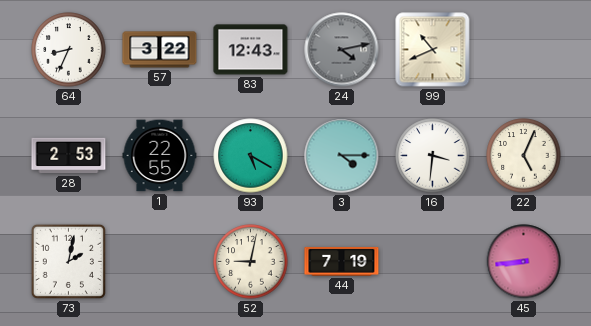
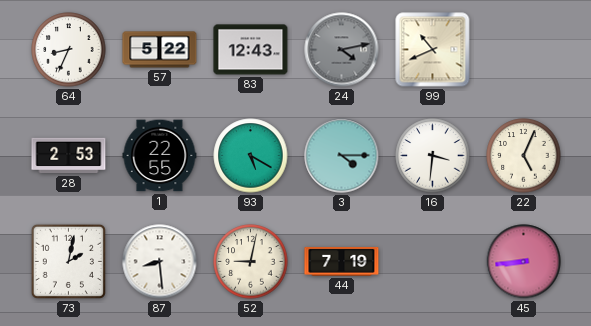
57: 3:22 -> 5:22 (160, 50)
87: none -> 8:29 (160, 262)
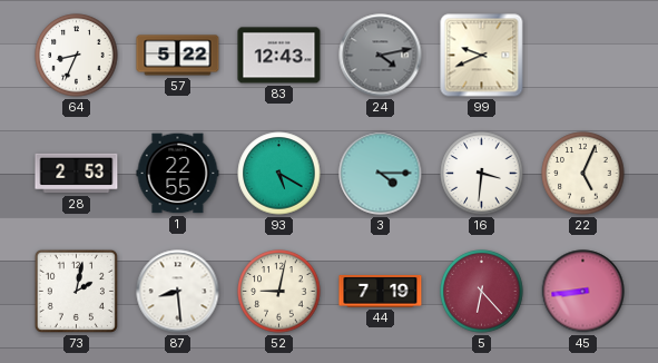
99: 10:41 -> 9:41 (482, 56)
5: none -> 6:23 (482, 292)
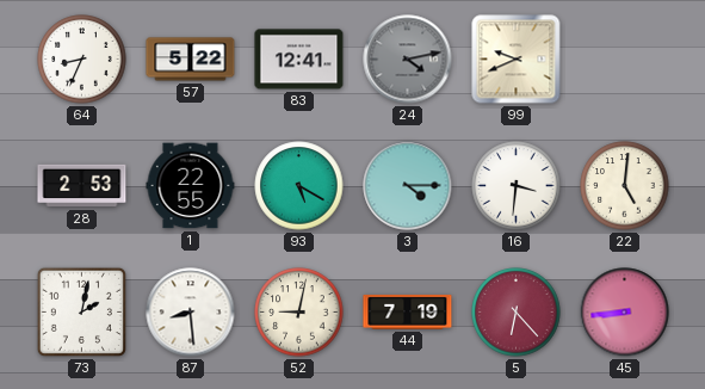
83: 12:43 -> 12:41 (299, 60)
22: 5:04 -> 5:01 (625, 186)
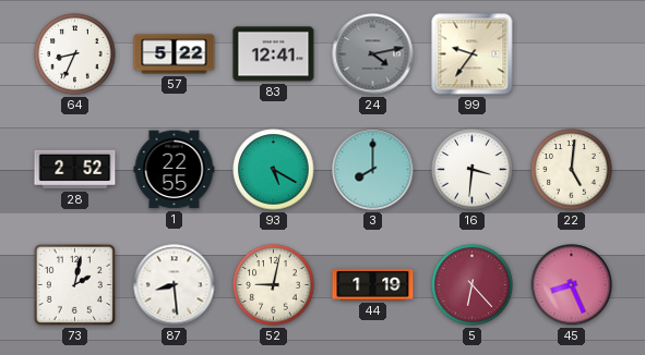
99: 9:41 -> 9:36 (473, 54)
28: 2:53 -> 2:52 (75, 170)
3: 4:15 -> 8:00 (373, 170)
44: 7:19 -> 1:19 (373, 284)
45: 8:44 -> 8:26 (572, 285)
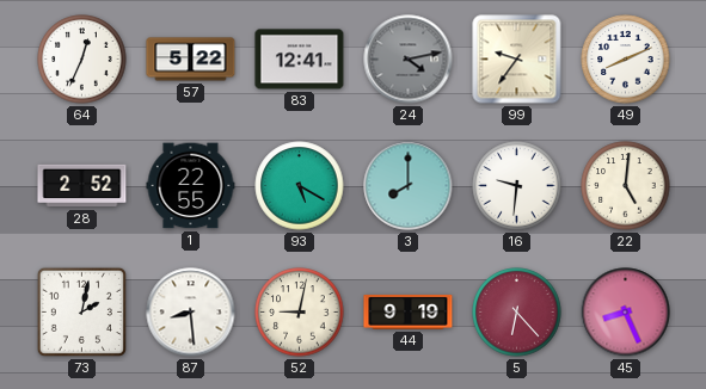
64: 8:34 -> 12:34 (82, 60)
49: none -> 8:11 (626, 60)
16: 3:31 -> 9:31 (517, 186)
44: 1:19 -> 9:19 (409, 311)
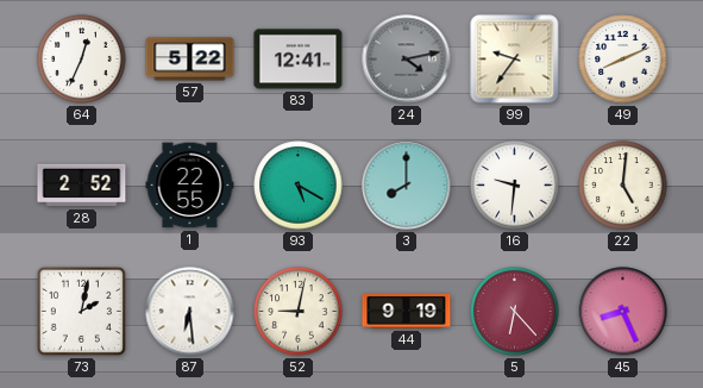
87: 8:29 -> 6:29 (190, 312)
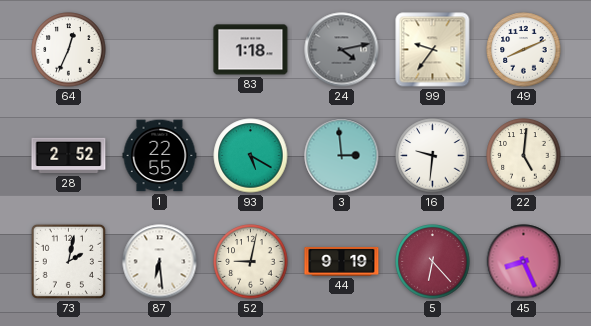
57: 5:22 -> none (190, 60)
83: 12:41 -> 1:18 (251, 50)
3: 8:00 -> 2:59 (342, 156)
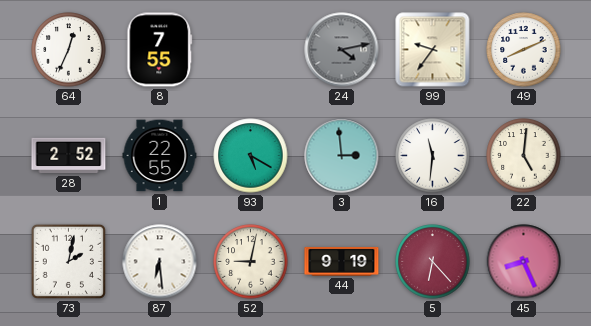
8: none -> 7:55 (160, 50)
83: 1:18 -> none (251, 50)
16: 9:31 -> 11:31 (433, 156)
